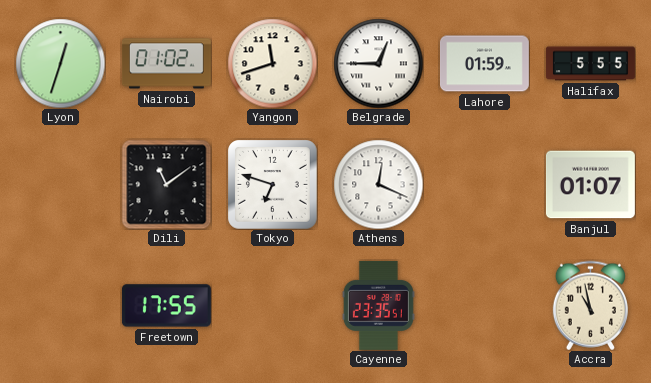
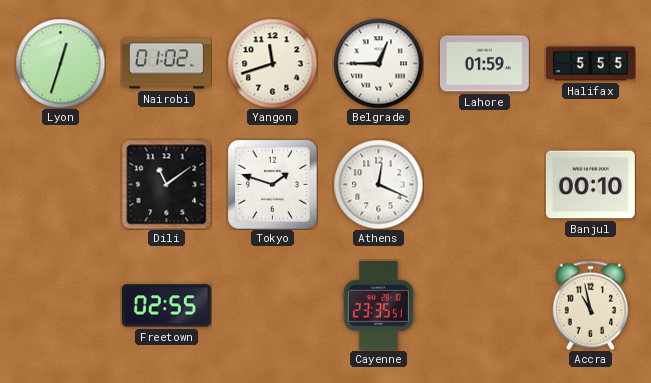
Tokyo: 6:48 -> 1:48 (273, 185)
Banjul: 01:07 -> 00:10 (590, 185)
Freetown: 17:55 -> 02:55 (166, 306)
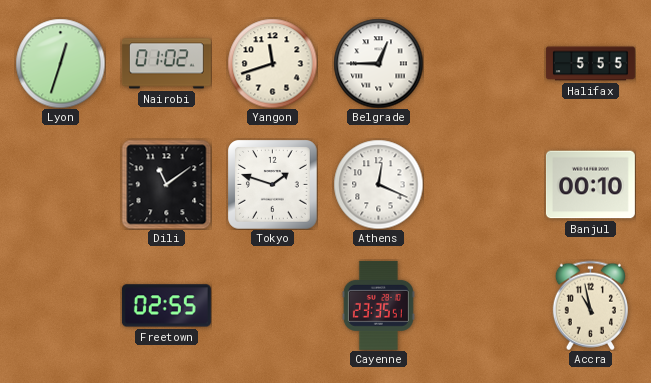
Lahore: 01:59 -> none (484, 64)
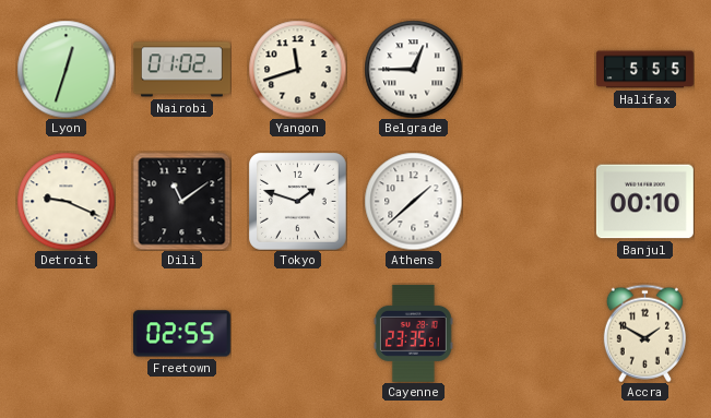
Detroit: none -> 9:19 (66, 201)
Athens: 12:19 -> 1:38 (413, 201)
Accra: 10:58 -> 1:50 (644, 333)
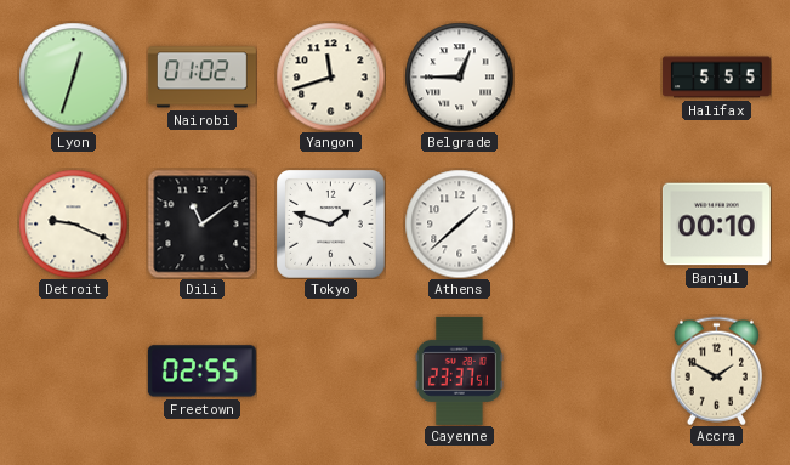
Cayenne: 23:35 -> 23:37 (459, 370)
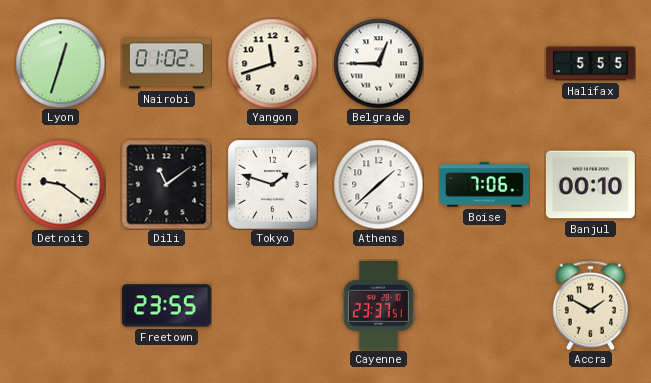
Detroit: 9:19 -> 9:21 (60, 184)
Boise: none -> 7:06 (484, 185)
Freetown: 02:55 -> 23:55 (166, 306)
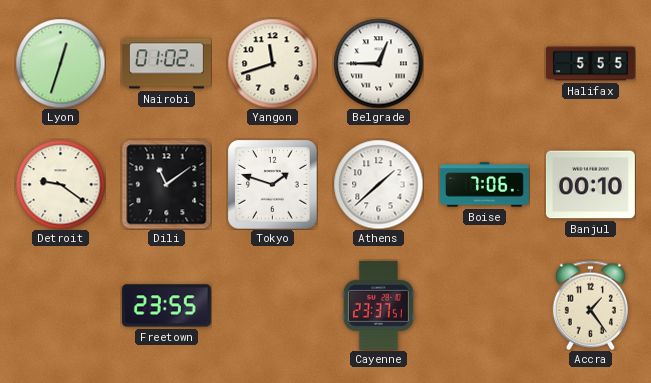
Accra: 1:50 -> 1:24 (590, 305)
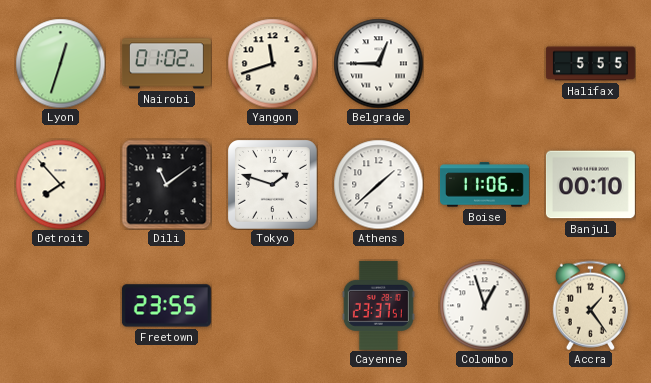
Detroit: 9:21 -> 7:53 (60, 184)
Boise: 7:06 -> 11:06 (484, 185)
Colombo: none -> 12:57 (484, 305)
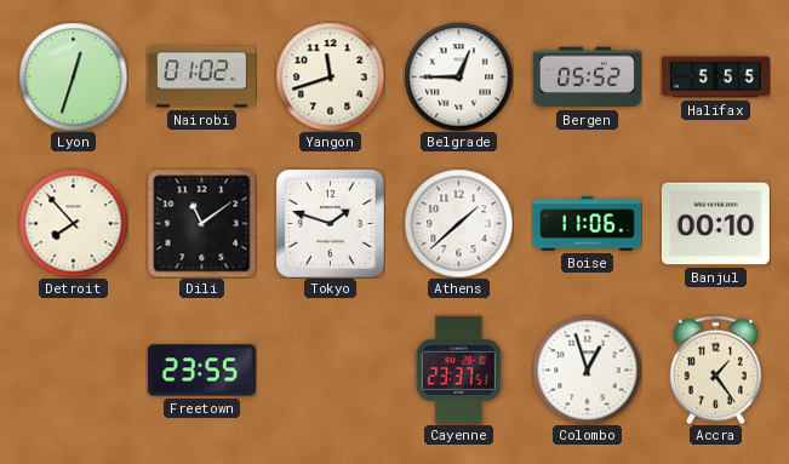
Bergen: none -> 05:52 (587, 78)
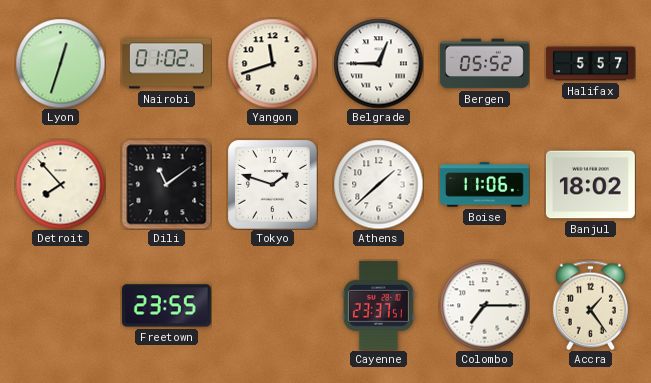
Halifax: 5:55 -> 5:57 (590, 64)
Banjul: 00:10 -> 18:02 (590, 185)
Colombo: 12:57 -> 7:15 (484, 305)
